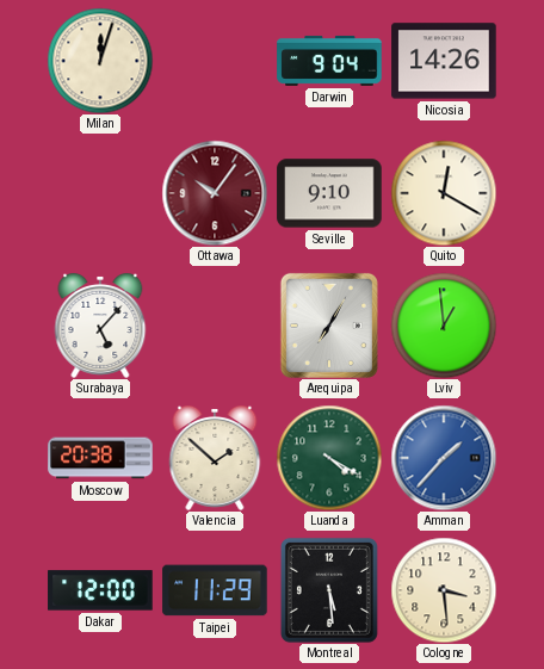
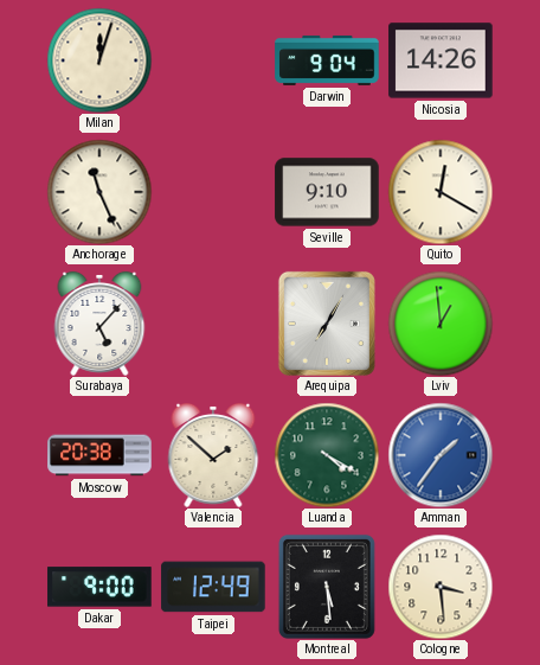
Anchorage: none -> 11:26 (99, 192)
Ottawa: 10:06 -> none (215, 193)
Amman: 1:37 -> 1:36 (441, 455)
Dakar: 12:00 -> 9:00 (99, 587)
Taipei: 11:29 -> 12:49 (213, 587)
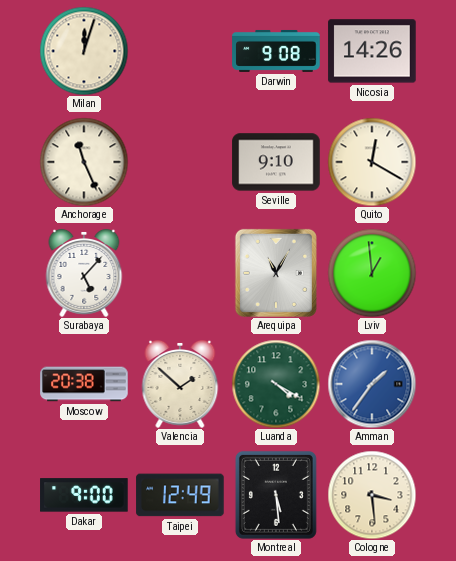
Darwin: 9:04 -> 9:08 (276, 51)
Arequipa: 7:05 -> 11:05 (276, 273)
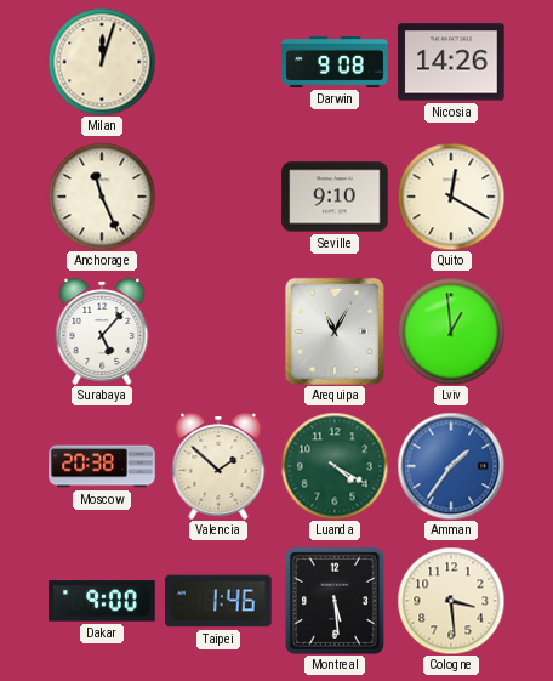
Taipei: 12:49 -> 1:46 (218, 601)
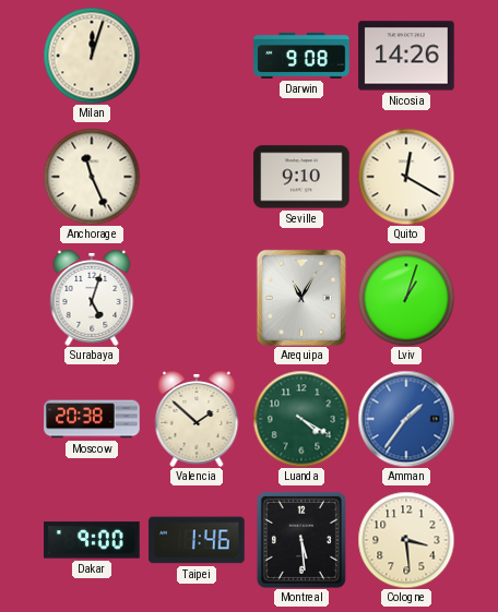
Surabaya: 5:07 -> 5:03 (92, 298)
Lviv: 12:59 -> 1:03 (406, 298)
